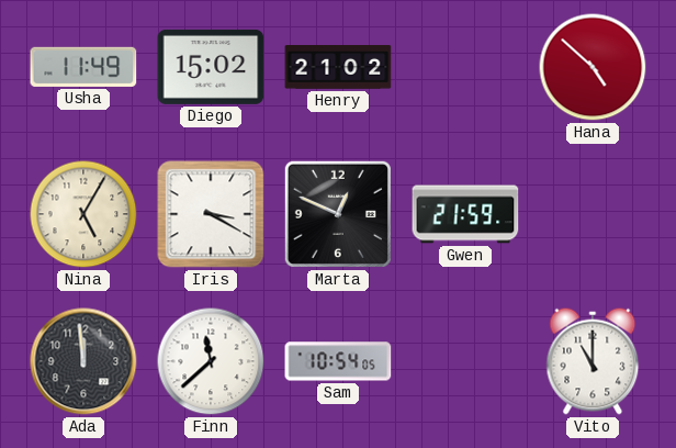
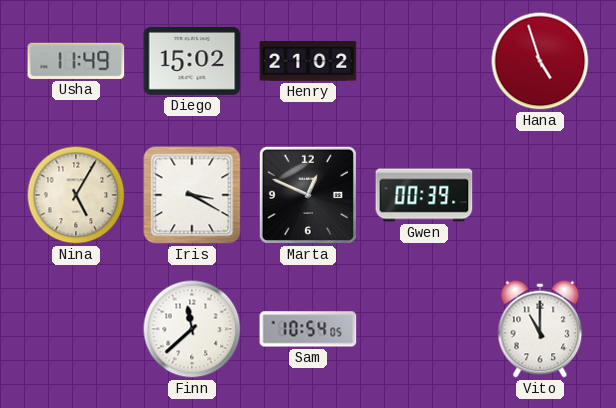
Hana: 4:52 -> 4:57 (540, 61)
Gwen: 21:59 -> 00:39 (424, 195)
Ada: 11:59 -> none (83, 361)
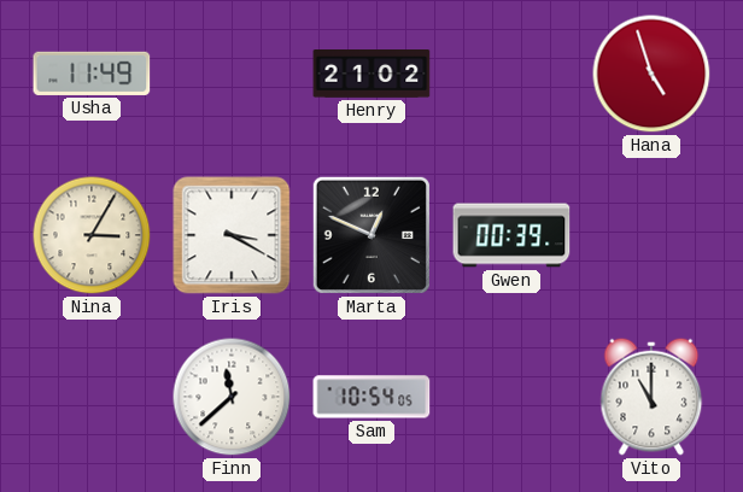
Diego: 15:02 -> none (192, 61)
Nina: 5:05 -> 3:05 (92, 235)
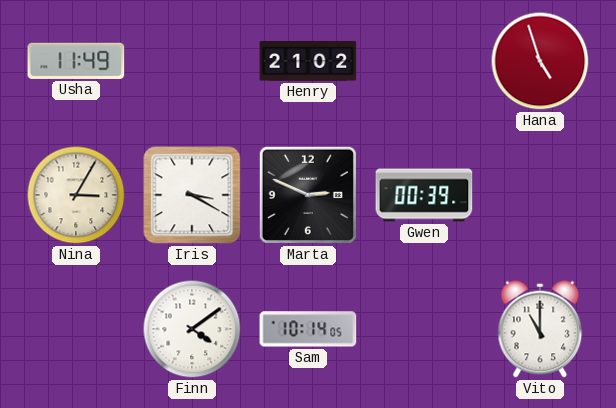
Marta: 12:49 -> 2:49 (308, 195)
Finn: 11:38 -> 4:09 (192, 329)
Sam: 10:54 -> 10:14 (308, 329)
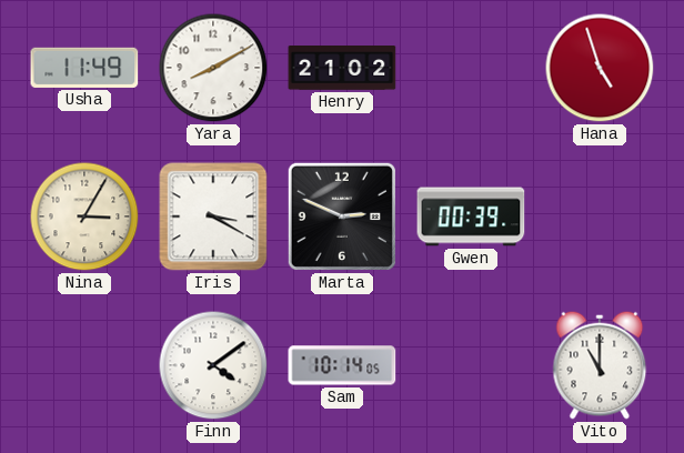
Yara: none -> 8:10 (213, 68)
